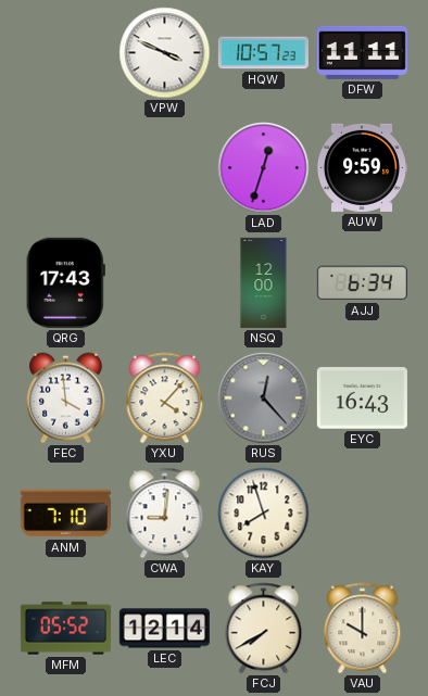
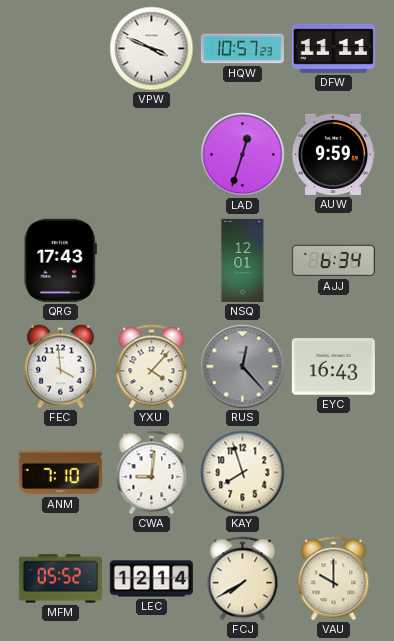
NSQ: 12:00 -> 12:01 (243, 260)
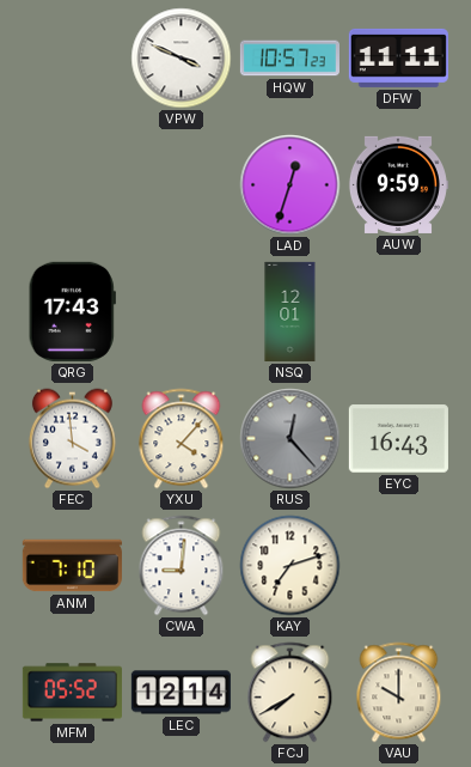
AJJ: 6:34 -> none (333, 261)
KAY: 7:57 -> 7:12 (290, 566)
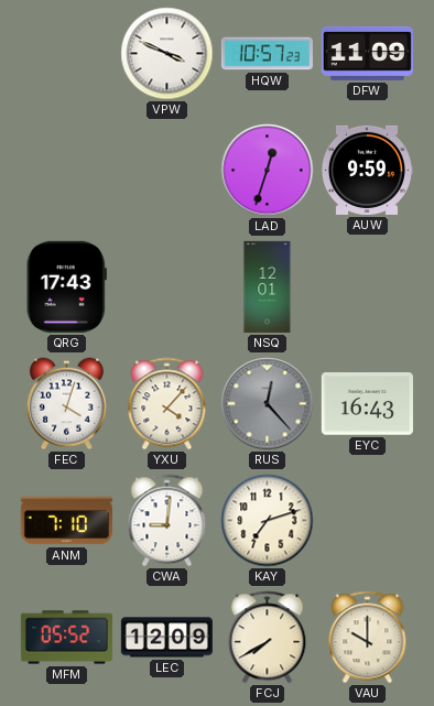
DFW: 11:11 -> 11:09 (367, 53)
FEC: 3:59 -> 4:03 (66, 404)
LEC: 12:14 -> 12:09 (166, 638)
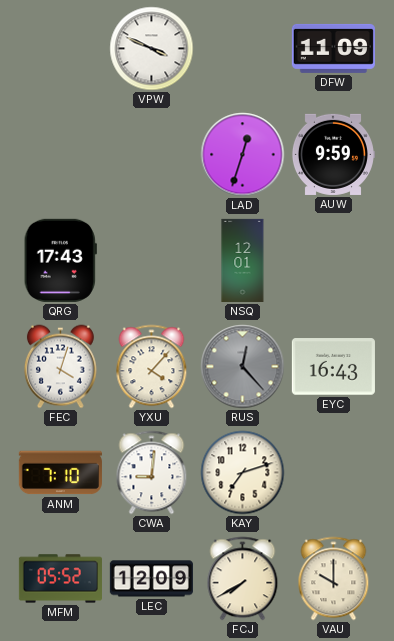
HQW: 10:57 -> none (267, 54)
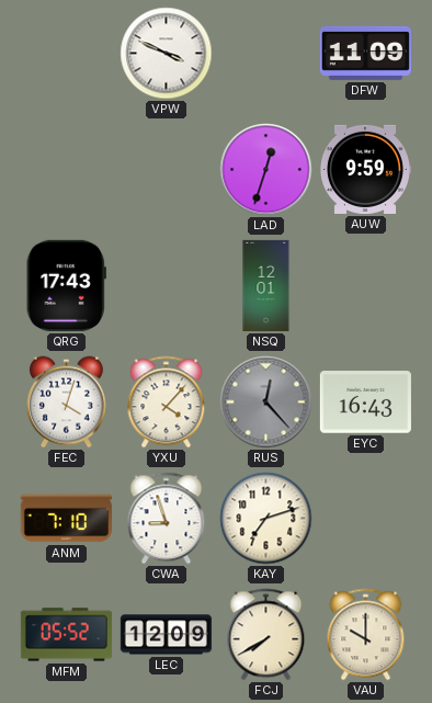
CWA: 9:01 -> 8:57 (167, 519)
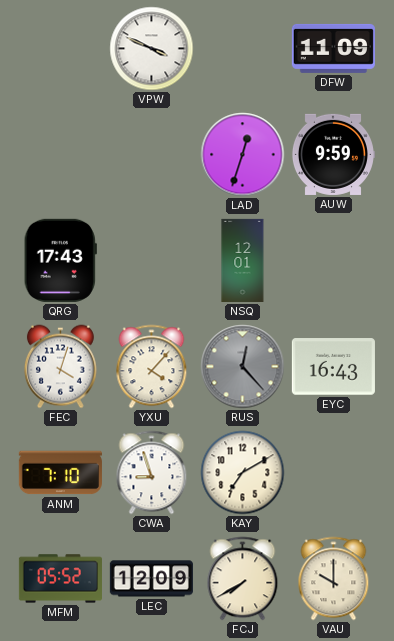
KAY: 7:12 -> 7:10 (243, 473)
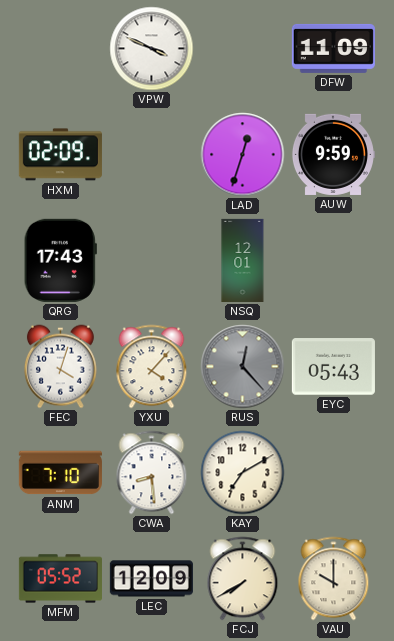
HXM: none -> 02:09 (60, 155)
EYC: 16:43 -> 05:43 (333, 367)
CWA: 8:57 -> 8:29 (152, 473)
